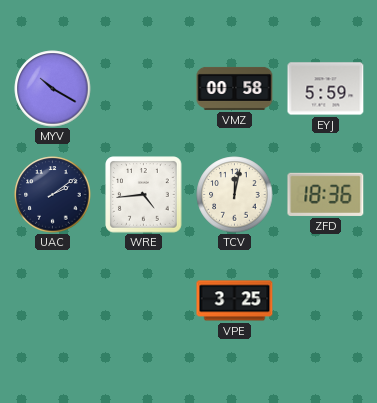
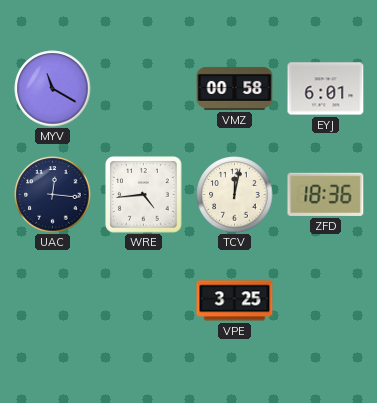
MYV: 10:20 -> 11:20 (53, 89)
EYJ: 5:59 -> 6:01 (326, 89)
UAC: 2:09 -> 12:16 (53, 195)
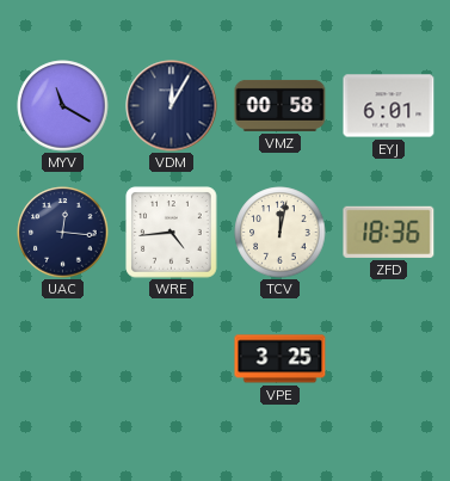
VDM: none -> 12:05 (172, 106)
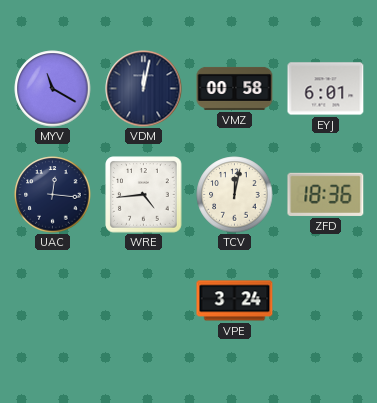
VDM: 12:05 -> 12:02 (144, 89)
VPE: 3:25 -> 3:24 (235, 301)
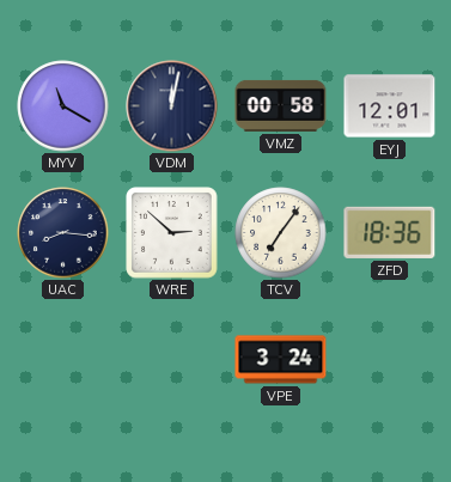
EYJ: 6:01 -> 12:01 (390, 106)
UAC: 12:16 -> 8:16 (63, 233)
WRE: 4:44 -> 2:52 (172, 233)
TCV: 12:02 -> 7:06 (281, 233)
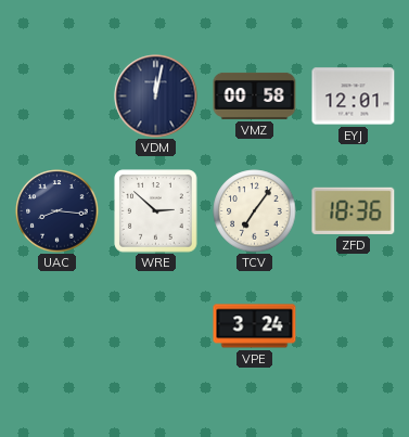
MYV: 11:20 -> none (63, 106)
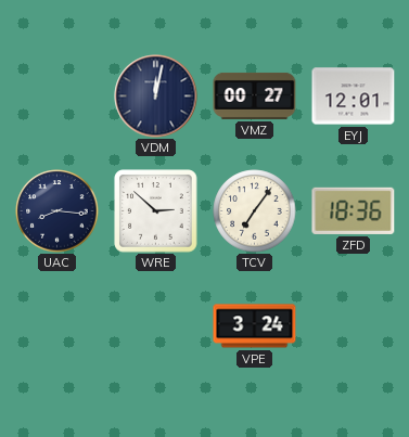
VMZ: 00:58 -> 00:27 (255, 95)
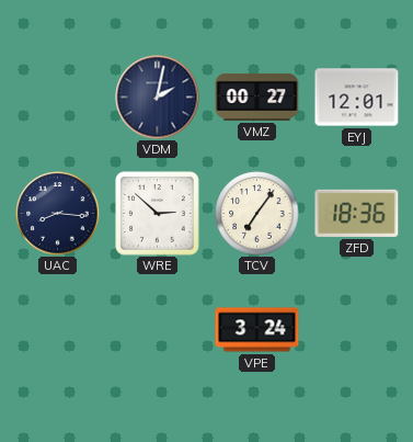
VDM: 12:02 -> 2:02 (158, 98)
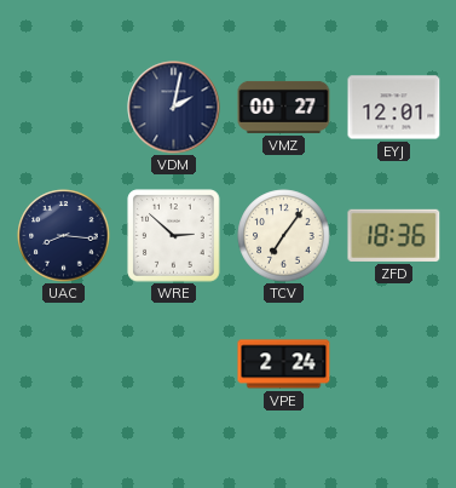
VPE: 3:24 -> 2:24 (284, 364)
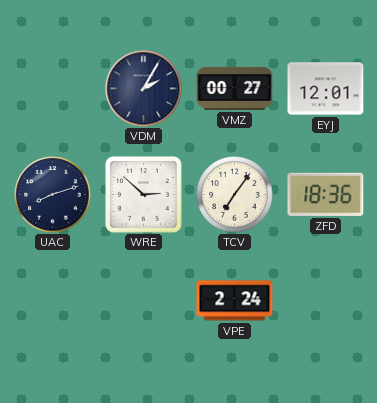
VDM: 2:02 -> 2:05 (144, 89)
UAC: 8:16 -> 8:12 (53, 195)
